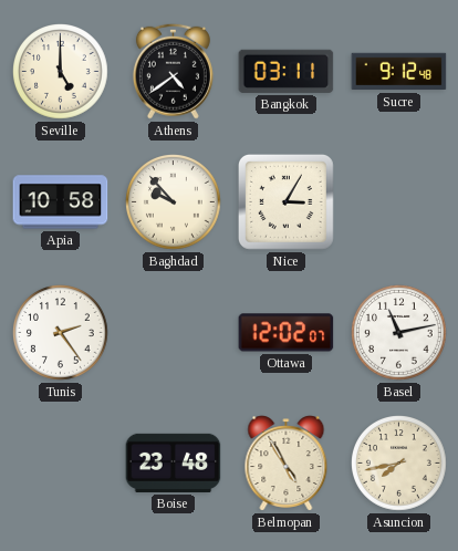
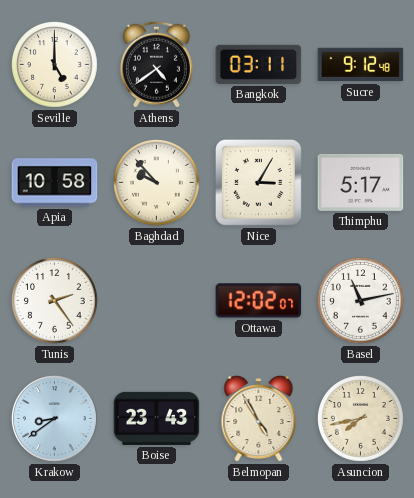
Thimphu: none -> 5:17 (361, 182)
Krakow: none -> 8:39 (55, 419)
Boise: 23:48 -> 23:43 (157, 418)
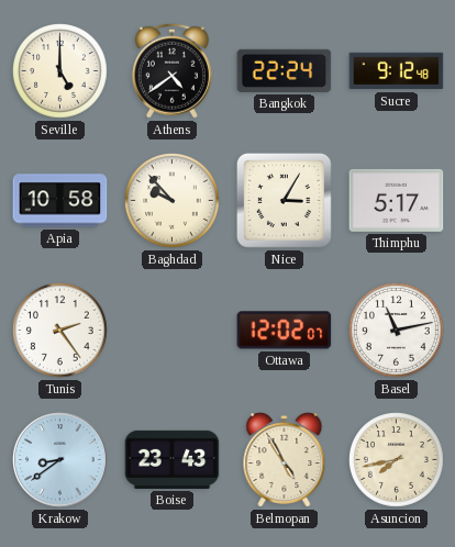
Bangkok: 03:11 -> 22:24 (285, 70)
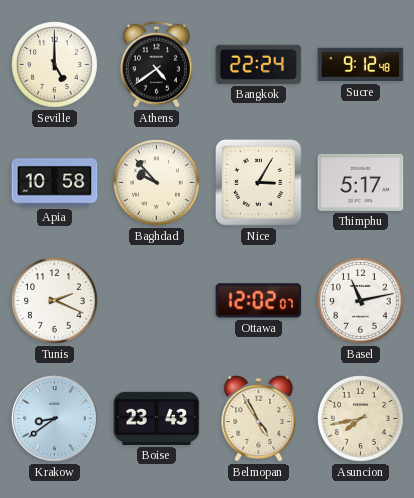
Tunis: 2:24 -> 2:19 (55, 301)
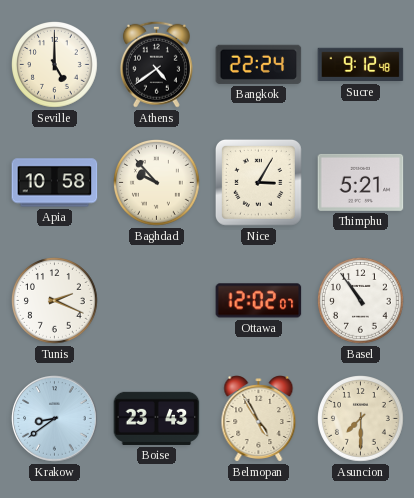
Thimphu: 5:17 -> 5:21 (361, 182)
Basel: 11:13 -> 10:54 (361, 301)
Asuncion: 7:43 -> 7:30 (361, 419)
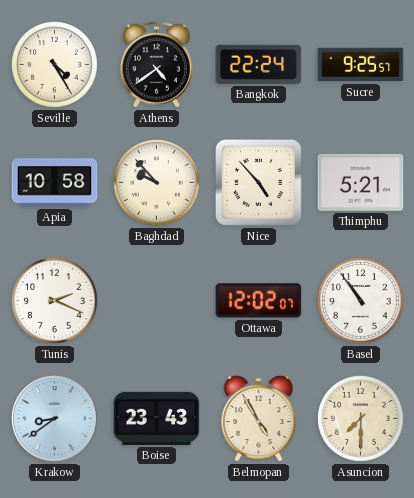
Seville: 5:00 -> 4:25 (55, 65)
Sucre: 9:12 -> 9:25 (361, 65)
Nice: 3:05 -> 4:53 (258, 182)
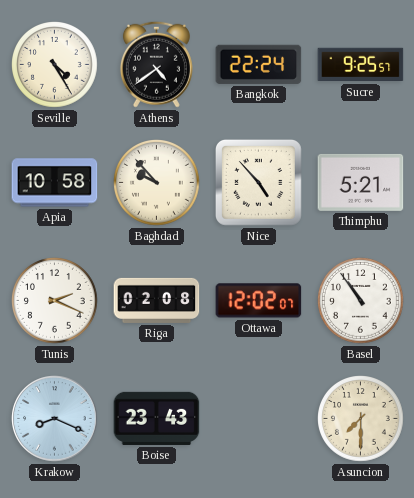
Riga: none -> 02:08 (157, 300)
Krakow: 8:39 -> 8:19 (55, 419)
Belmopan: 4:55 -> none (259, 419)
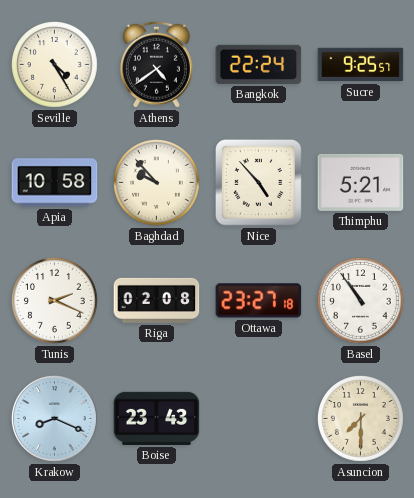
Ottawa: 12:02 -> 23:27 (259, 301)
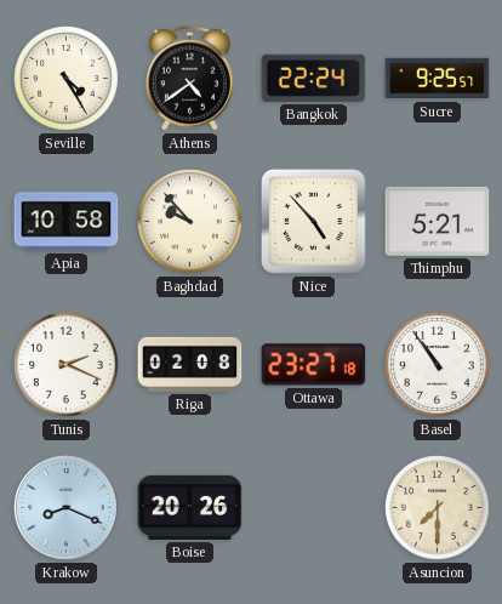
Boise: 23:43 -> 20:26 (190, 507)
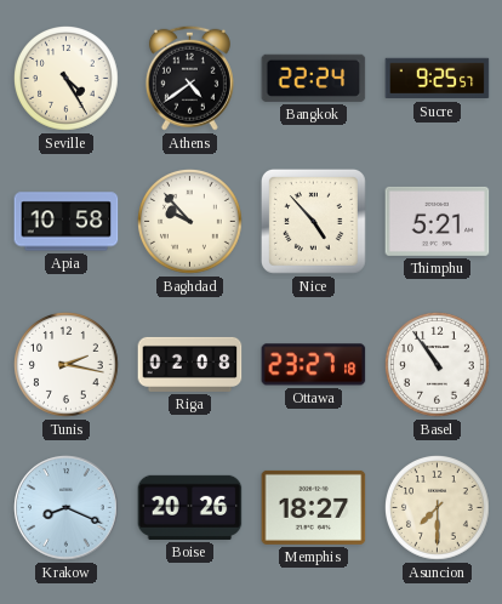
Tunis: 2:19 -> 2:17 (67, 365)
Memphis: none -> 18:27 (314, 507)
